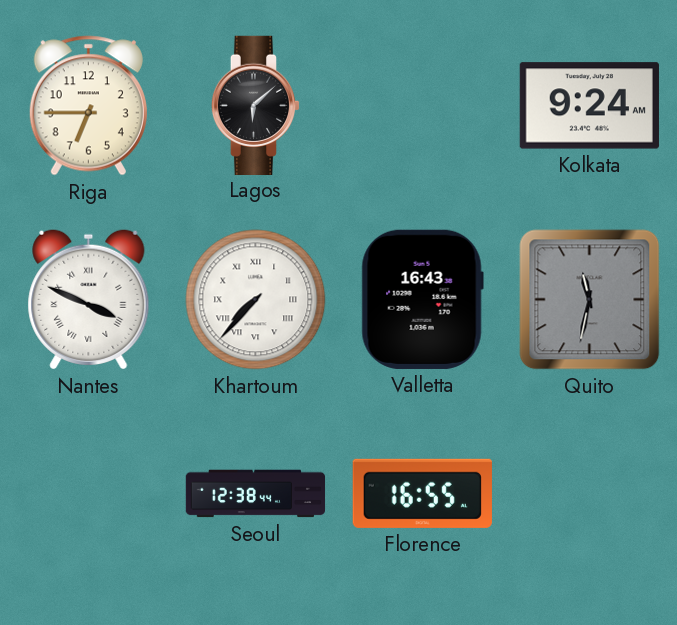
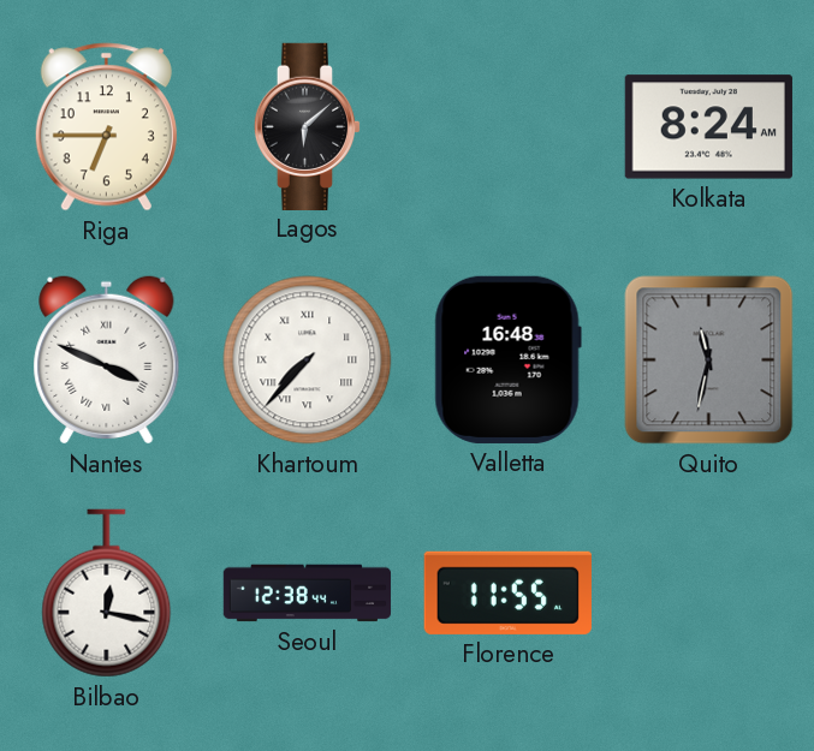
Kolkata: 9:24 -> 8:24 (708, 127)
Valletta: 16:43 -> 16:48 (507, 359)
Bilbao: none -> 12:17 (107, 594)
Florence: 16:55 -> 11:55 (507, 592)
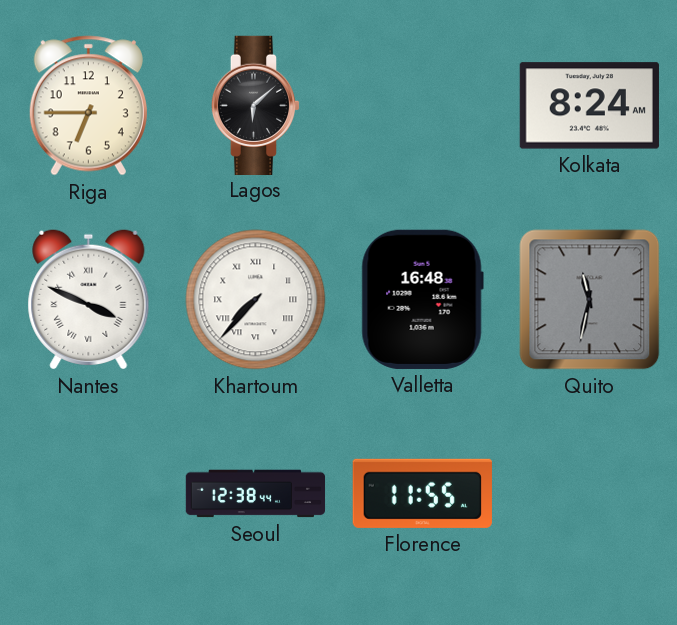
Bilbao: 12:17 -> none (107, 594)
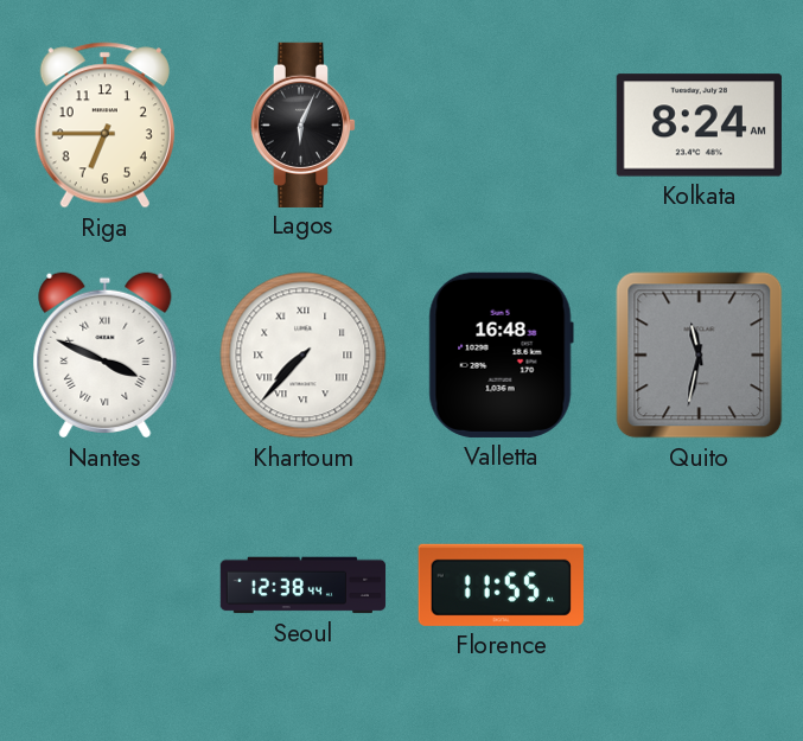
Lagos: 6:08 -> 6:04 (304, 124)
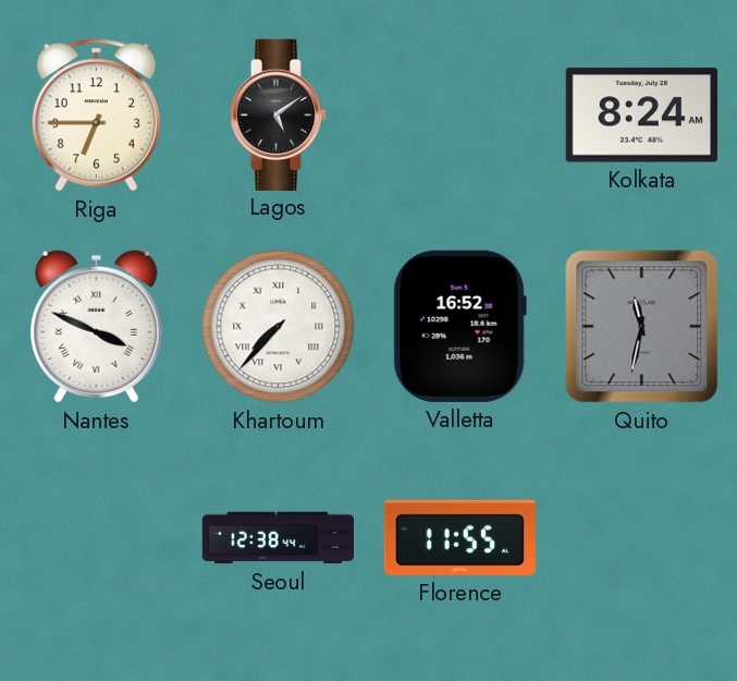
Lagos: 6:04 -> 5:09 (279, 114)
Valletta: 16:48 -> 16:52 (459, 326)
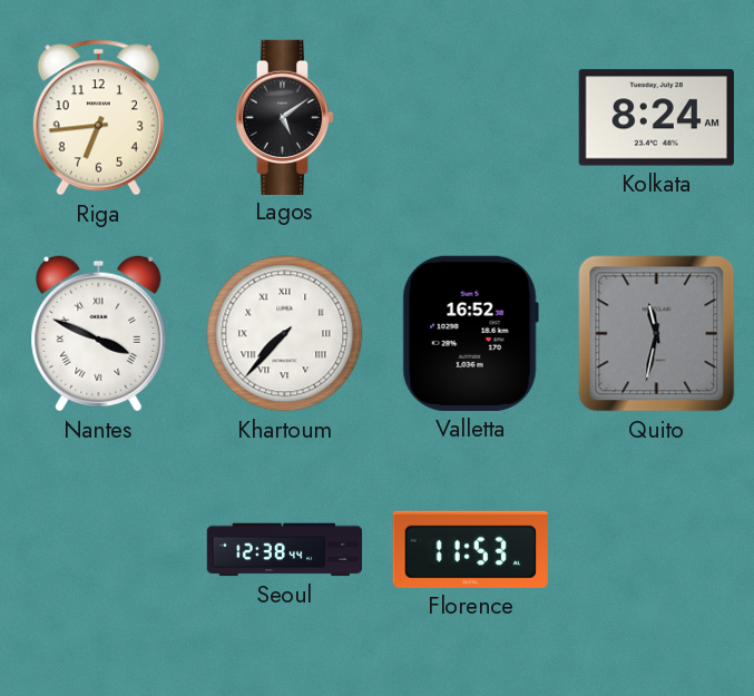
Riga: 6:45 -> 6:44 (98, 118)
Florence: 11:55 -> 11:53 (470, 549)
